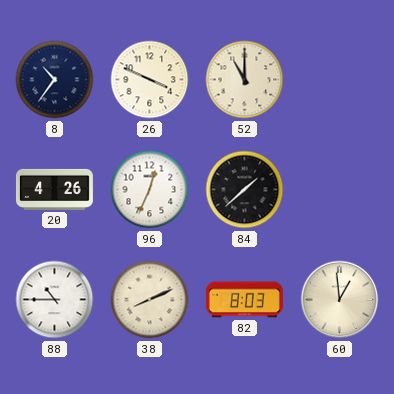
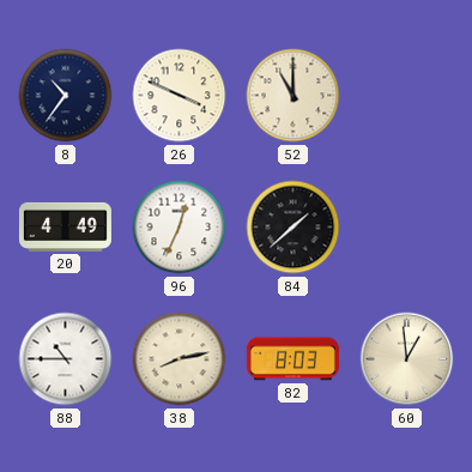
20: 4:26 -> 4:49 (65, 226)
38: 8:11 -> 8:13 (180, 359)
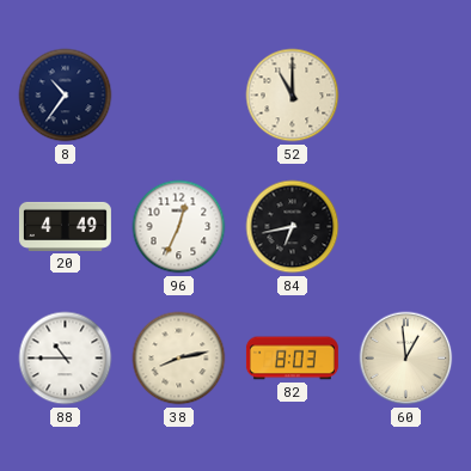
26: 3:49 -> none (180, 96)
84: 1:38 -> 6:43 (293, 227)
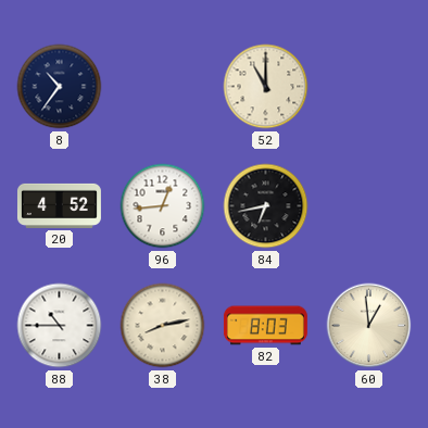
20: 4:49 -> 4:52 (59, 205)
96: 12:34 -> 12:44 (163, 206)
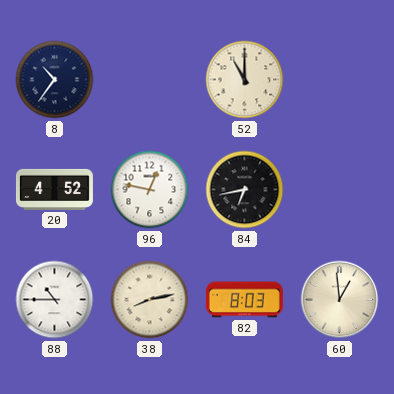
96: 12:44 -> 12:47 (150, 190)
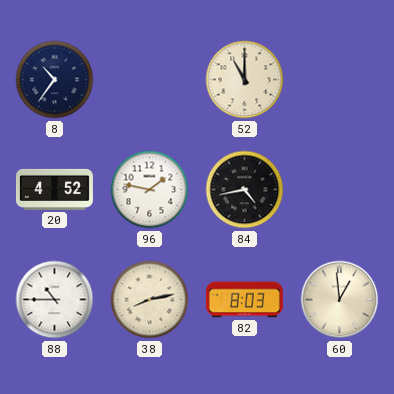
96: 12:47 -> 1:47 (150, 190)
84: 6:43 -> 4:43 (245, 190)
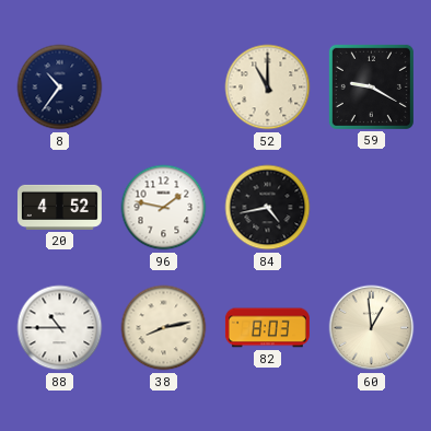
59: none -> 9:20 (371, 86)
